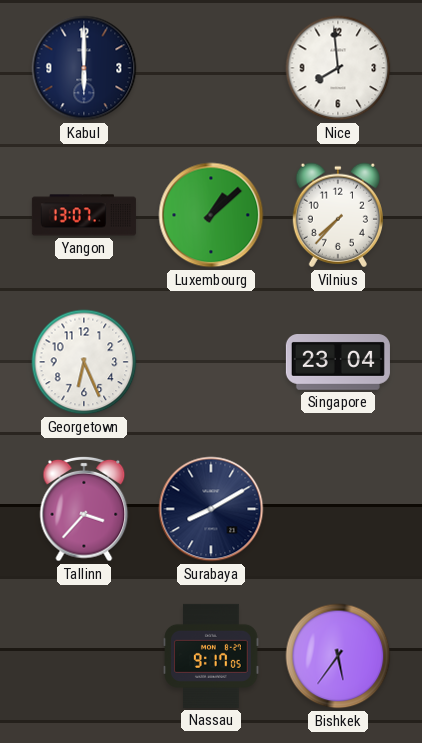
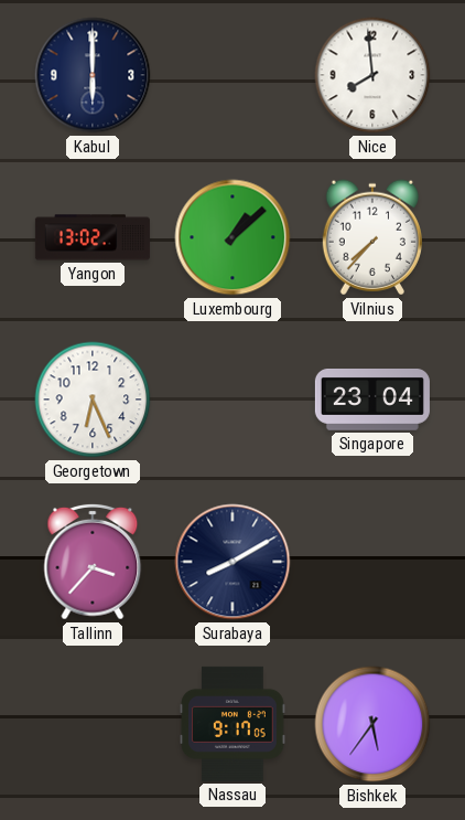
Yangon: 13:07 -> 13:02 (93, 237)
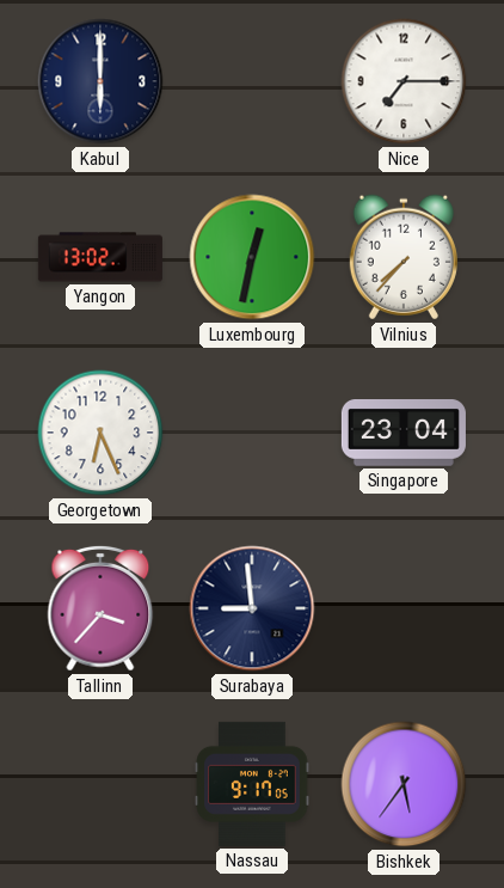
Nice: 7:59 -> 7:15 (404, 81)
Luxembourg: 1:08 -> 12:32 (252, 257)
Surabaya: 8:10 -> 8:59 (252, 608)
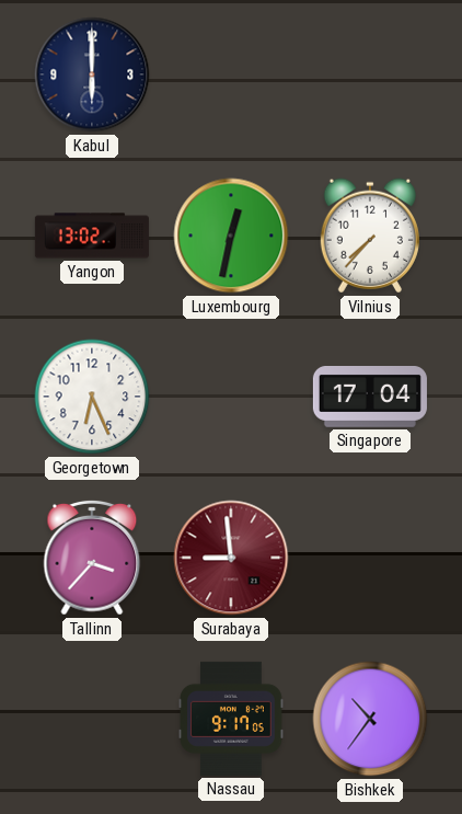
Nice: 7:15 -> none (404, 81)
Singapore: 23:04 -> 17:04 (370, 398)
Surabaya dial: navy -> burgundy (231, 558)
Bishkek: 5:36 -> 10:36 (370, 719)
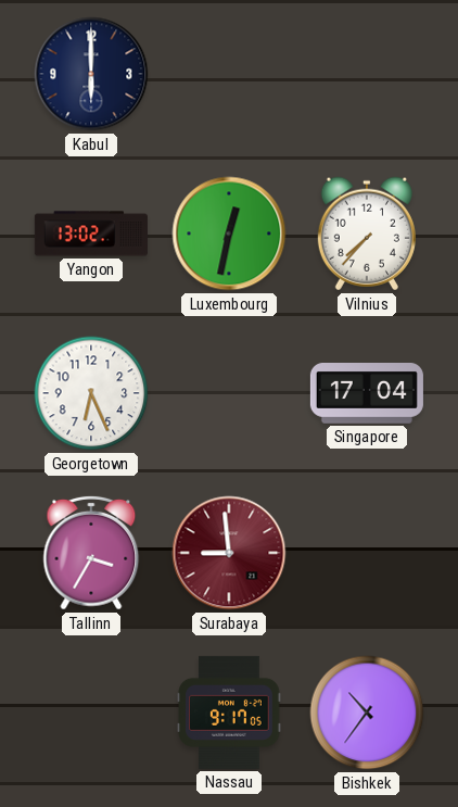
Tallinn: 3:37 -> 3:35 (91, 553)
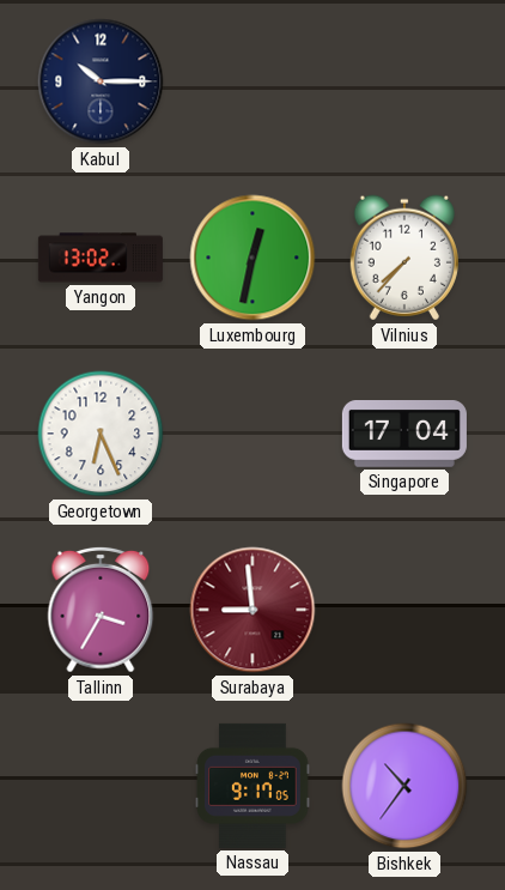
Kabul: 6:00 -> 10:15 (101, 81)
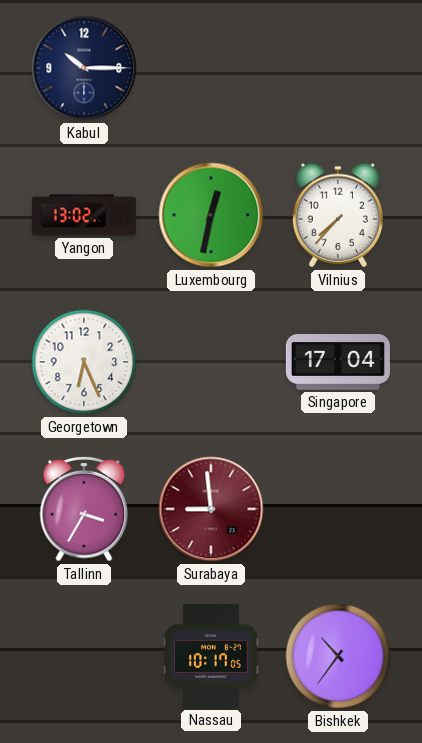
Nassau: 9:17 -> 10:17 (211, 656)
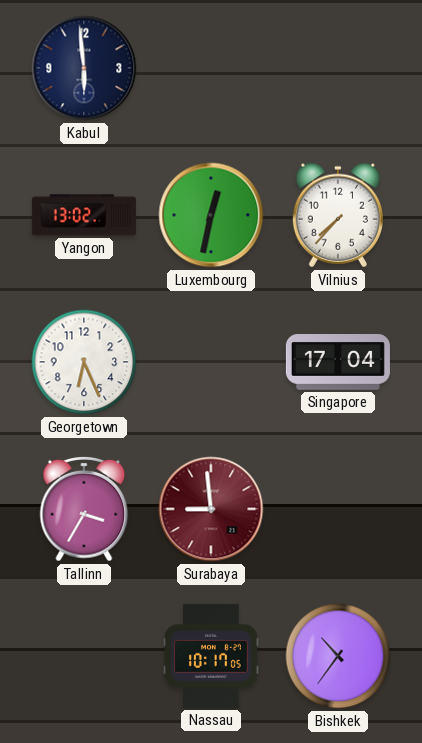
Kabul: 10:15 -> 5:59 (84, 68)
